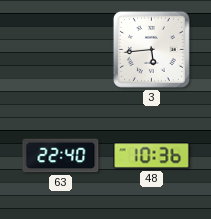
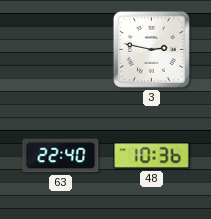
3: 5:44 -> 2:47 (151, 49)
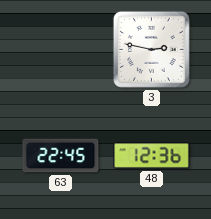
63: 22:40 -> 22:45 (61, 156)
48: 10:36 -> 12:36 (152, 156)
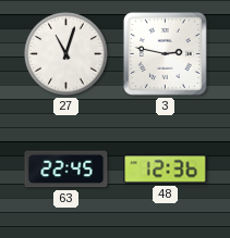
27: none -> 11:03 (66, 54)
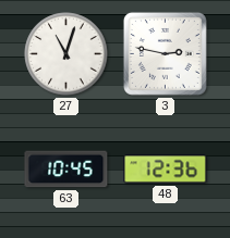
63: 22:45 -> 10:45 (66, 170)
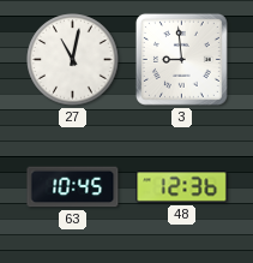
27: 11:03 -> 11:02 (73, 60)
3: 2:47 -> 8:59 (181, 59)
